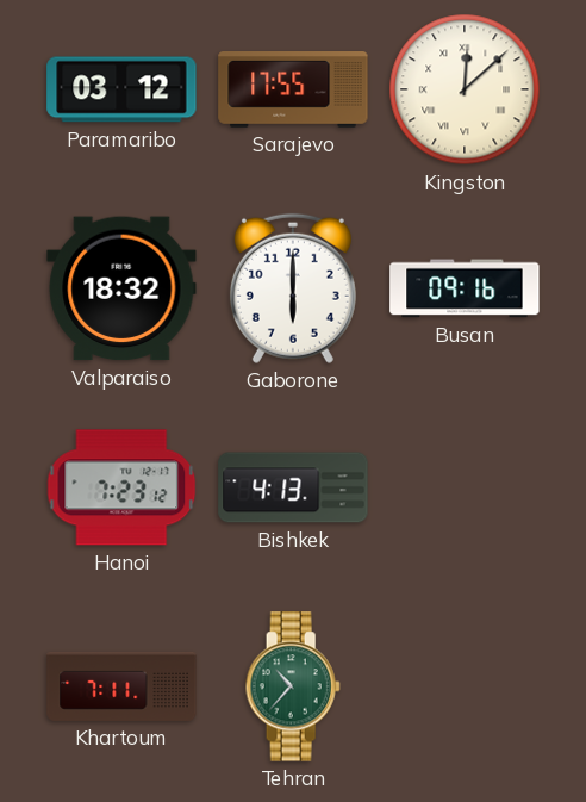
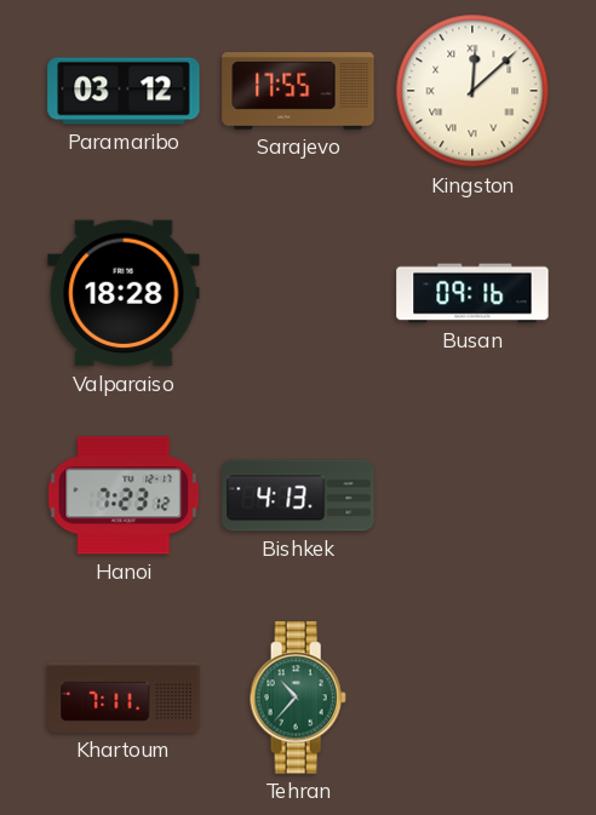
Valparaiso: 18:32 -> 18:28 (124, 293)
Gaborone: 6:00 -> none (293, 288)
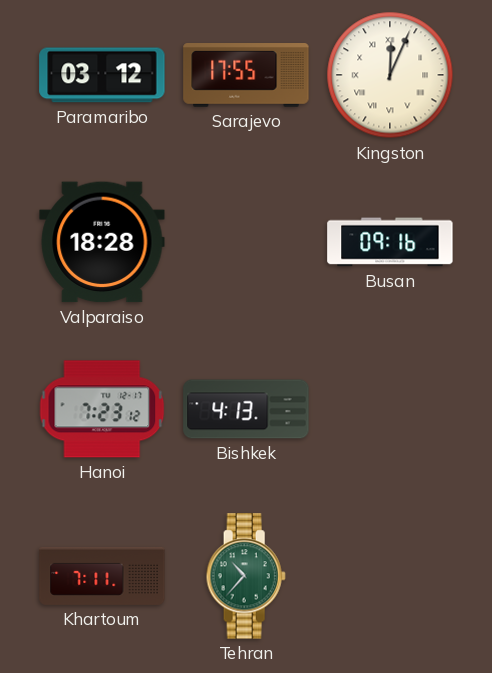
Kingston: 12:08 -> 12:04 (390, 75)
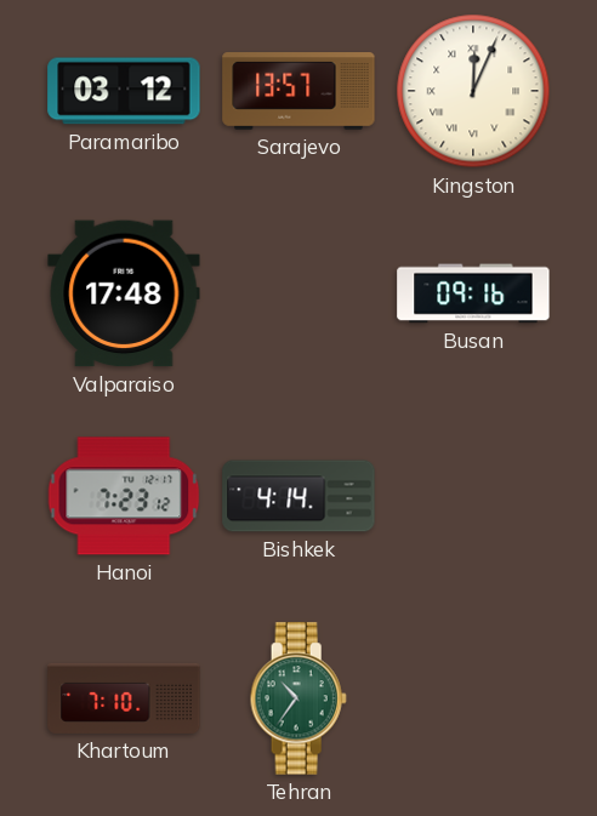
Sarajevo: 17:55 -> 13:57 (298, 92)
Valparaiso: 18:28 -> 17:48 (124, 293)
Bishkek: 4:13 -> 4:14 (298, 496)
Khartoum: 7:11 -> 7:10 (124, 698)
Tehran: 10:37 -> 10:36 (298, 698)
